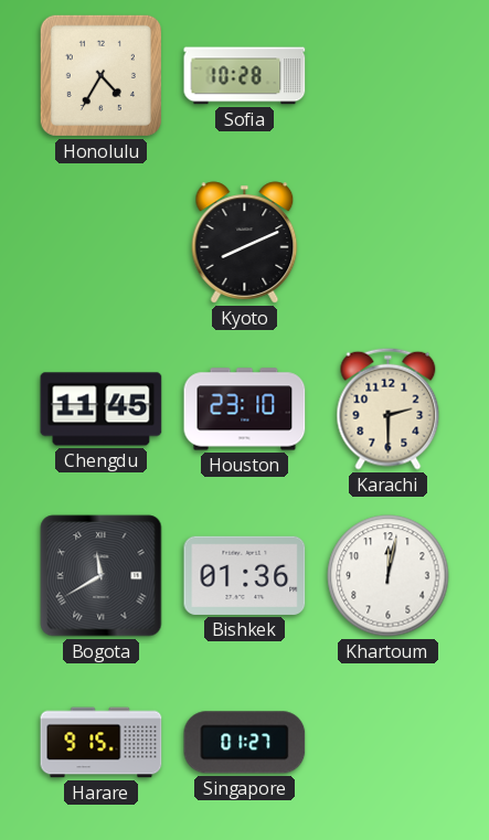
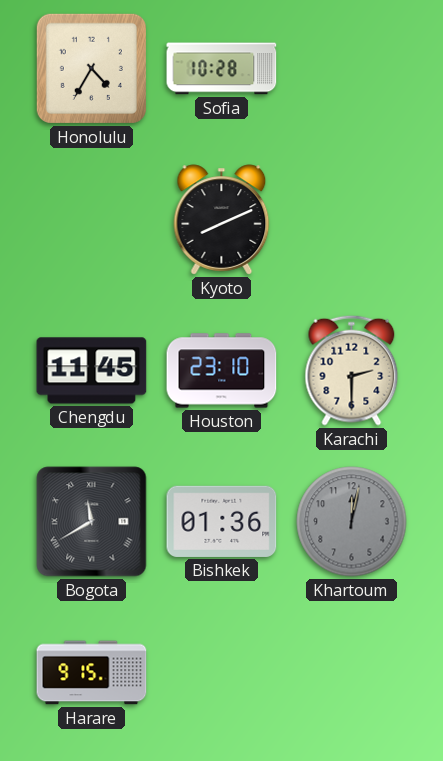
Khartoum dial: white -> grey (352, 522)
Singapore: 01:27 -> none (245, 743)
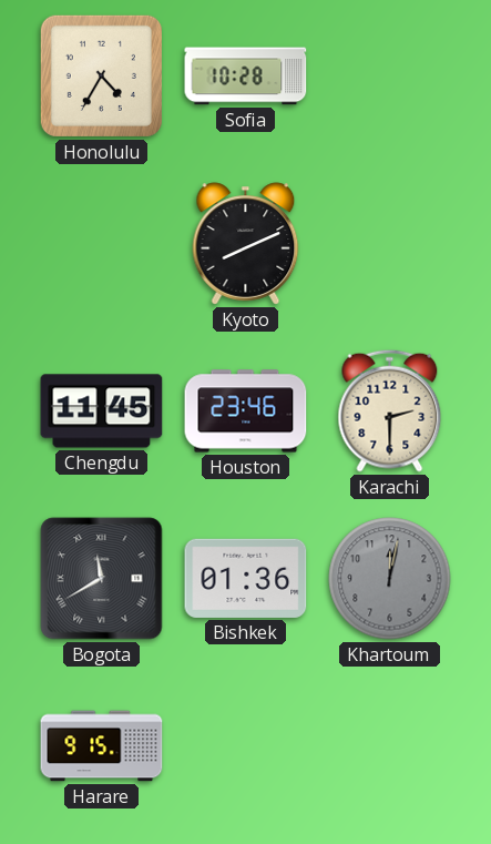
Houston: 23:10 -> 23:46 (246, 411)
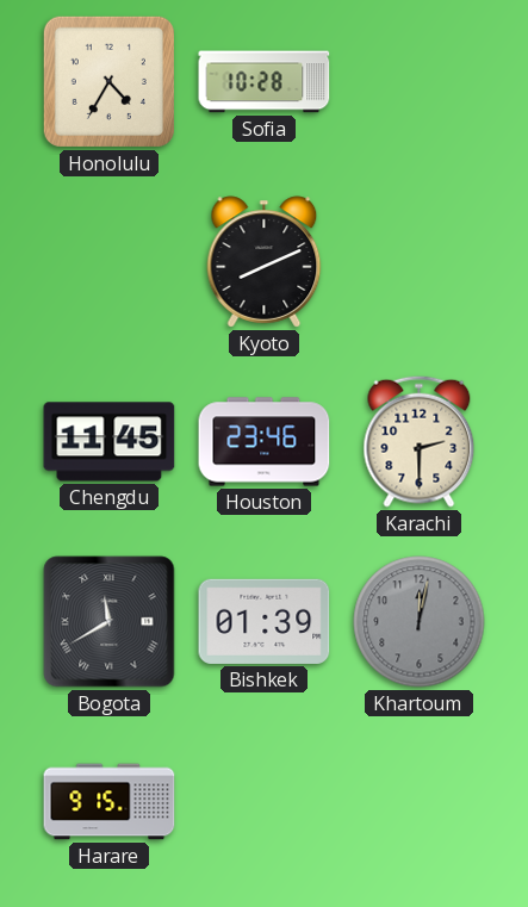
Bishkek: 01:36 -> 01:39 (265, 621)
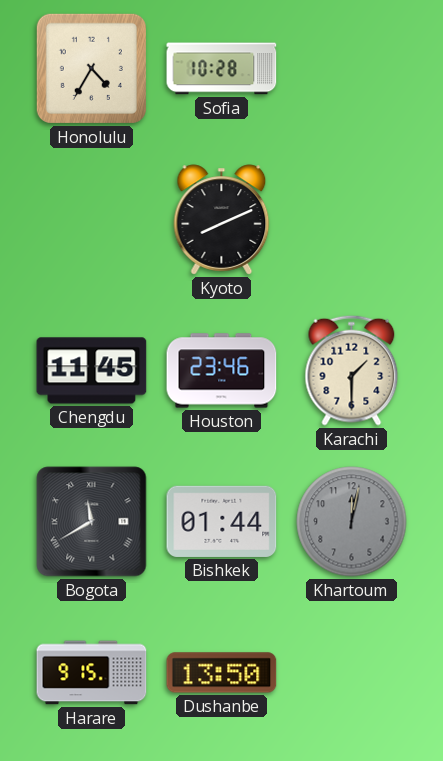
Karachi: 2:30 -> 1:30 (352, 370)
Bishkek: 01:39 -> 01:44 (222, 521)
Dushanbe: none -> 13:50 (222, 673)
